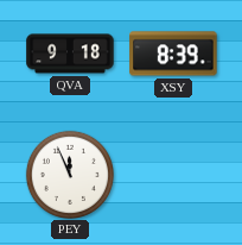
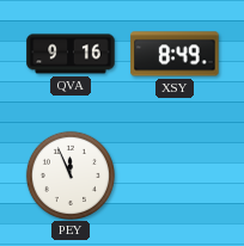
QVA: 9:18 -> 9:16 (71, 54)
XSY: 8:39 -> 8:49 (175, 54)
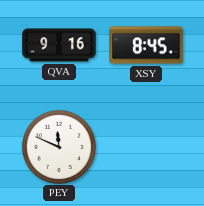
XSY: 8:49 -> 8:45 (146, 45)
PEY: 11:56 -> 11:49 (58, 146)
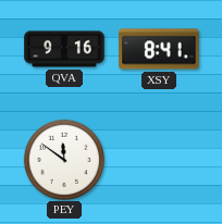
XSY: 8:45 -> 8:41 (159, 49)
PEY: 11:49 -> 11:51 (63, 159)
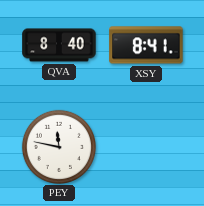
QVA: 9:16 -> 8:40 (59, 45)
PEY: 11:51 -> 11:47 (58, 146)
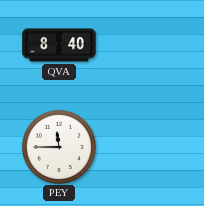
XSY: 8:41 -> none (146, 45)
PEY: 11:47 -> 11:45 (58, 146)
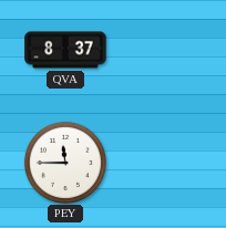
QVA: 8:40 -> 8:37 (65, 50)
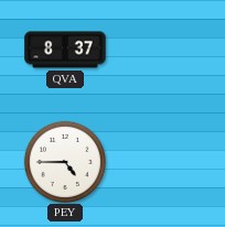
PEY: 11:45 -> 4:45 (64, 161)
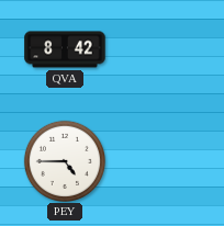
QVA: 8:37 -> 8:42 (65, 49)
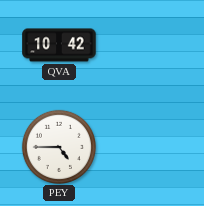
QVA: 8:42 -> 10:42 (59, 45)
